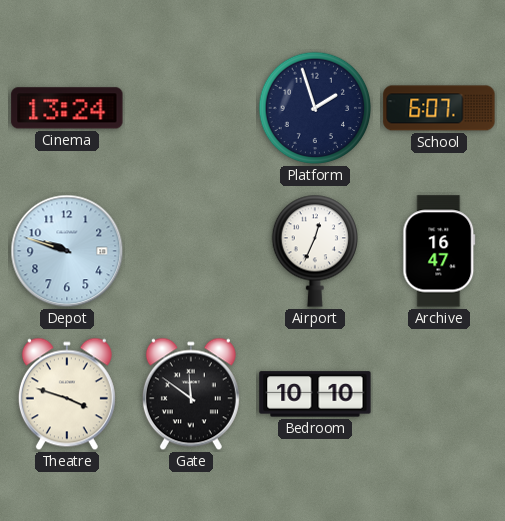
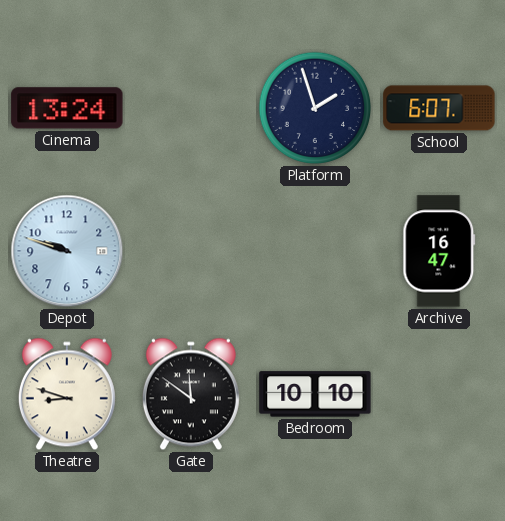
Airport: 12:34 -> none (314, 251)
Theatre: 3:48 -> 8:48 (67, 394)
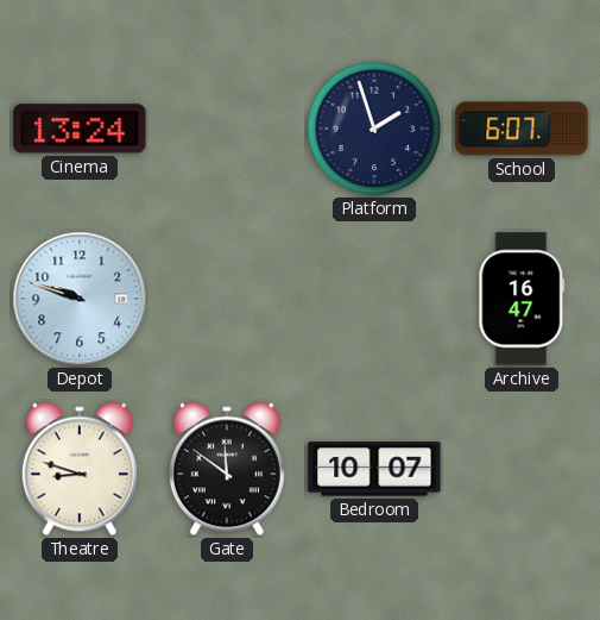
Bedroom: 10:10 -> 10:07 (374, 469)
